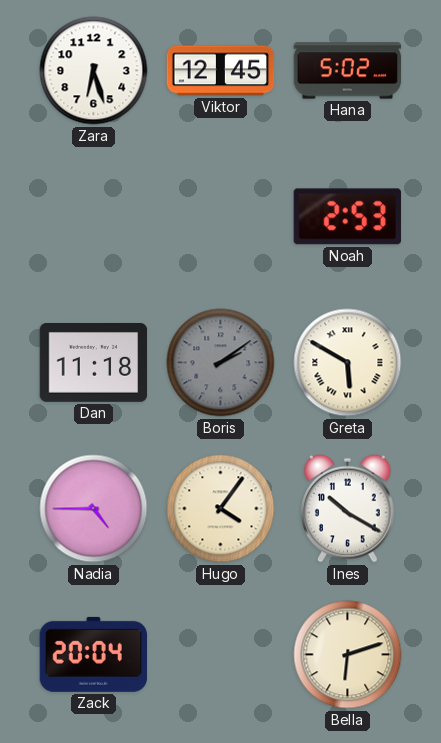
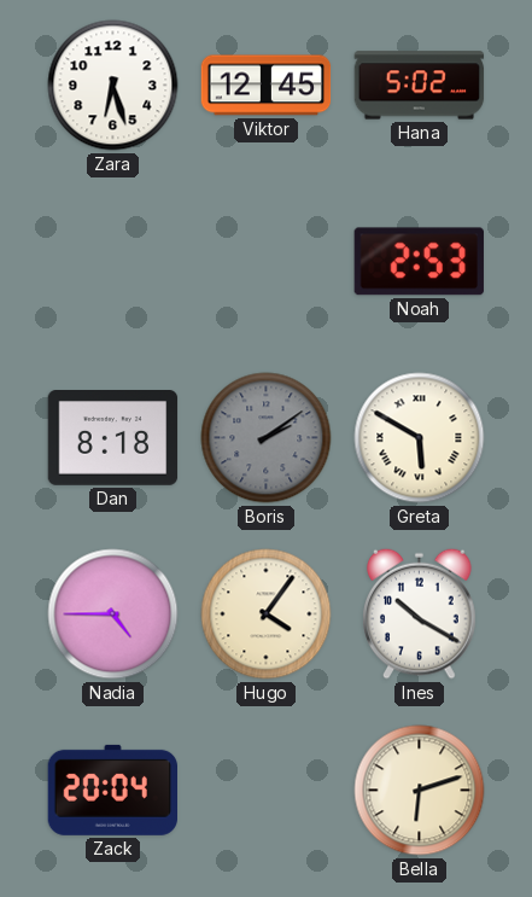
Dan: 11:18 -> 8:18 (113, 438)
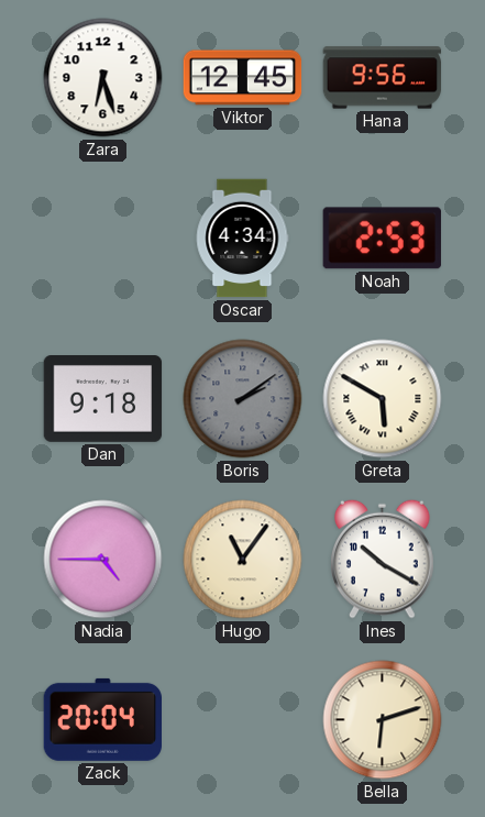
Hana: 5:02 -> 9:56 (383, 78)
Oscar: none -> 4:34 (242, 239)
Dan: 8:18 -> 9:18 (103, 399)
Hugo: 4:06 -> 11:06 (243, 560)
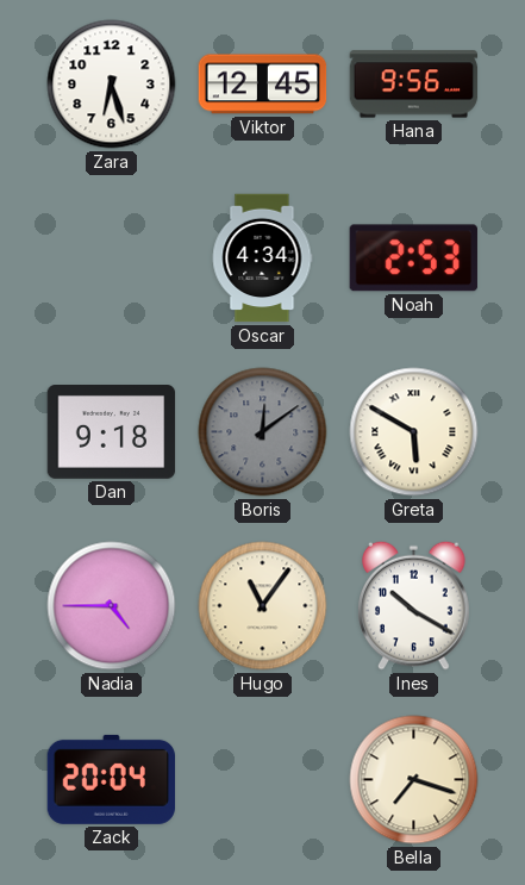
Boris: 2:09 -> 12:09 (263, 432)
Bella: 6:12 -> 7:18 (414, 780)
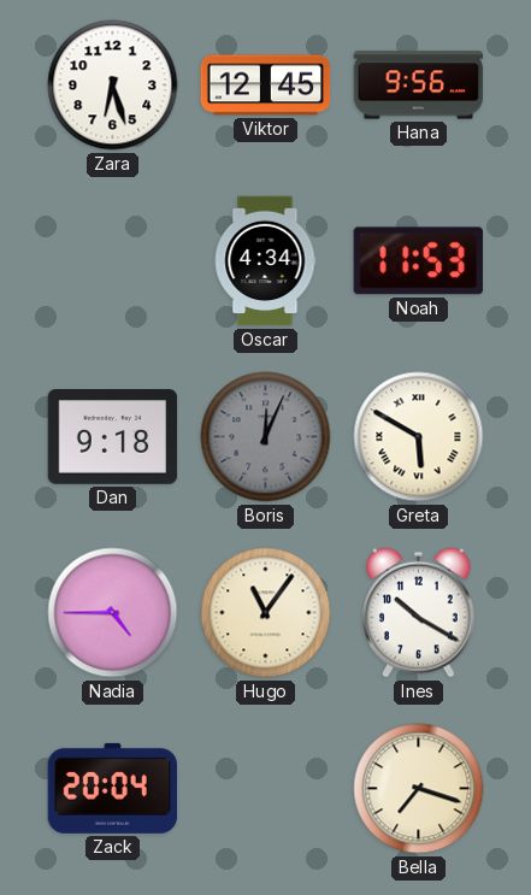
Noah: 2:53 -> 11:53 (418, 261)
Boris: 12:09 -> 12:04 (266, 437)
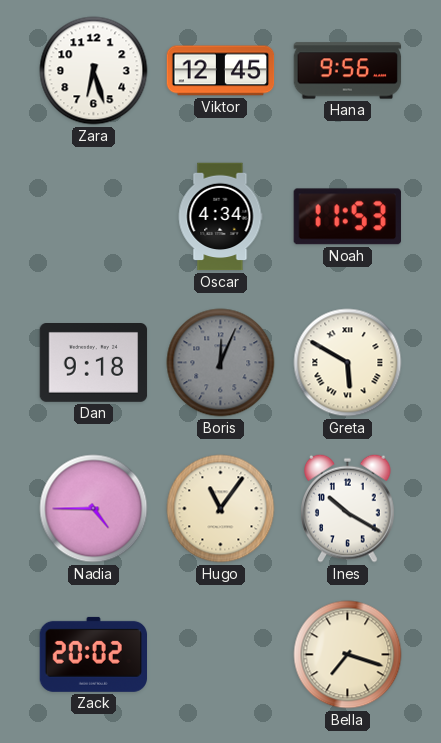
Zack: 20:04 -> 20:02 (94, 654)
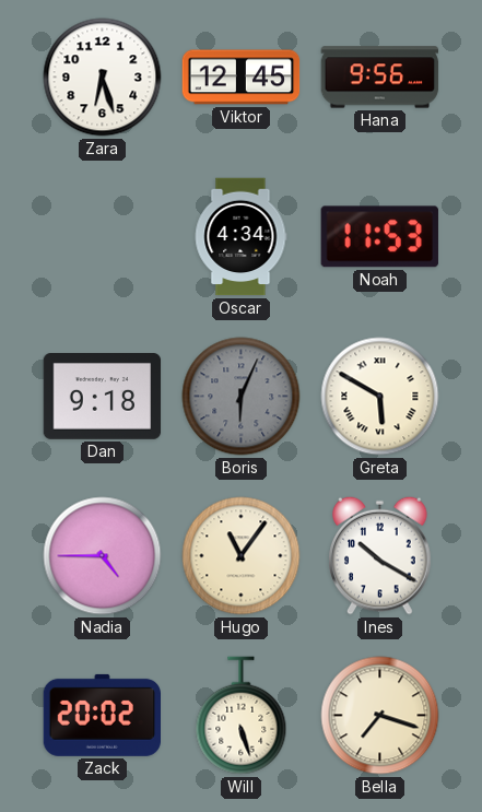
Boris: 12:04 -> 6:04 (242, 397)
Will: none -> 5:27 (242, 716)
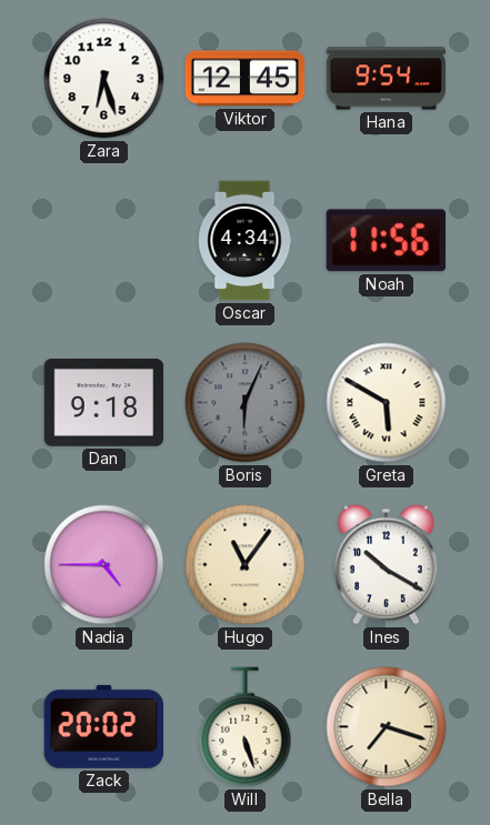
Hana: 9:56 -> 9:54 (387, 79)
Noah: 11:53 -> 11:56 (386, 241)
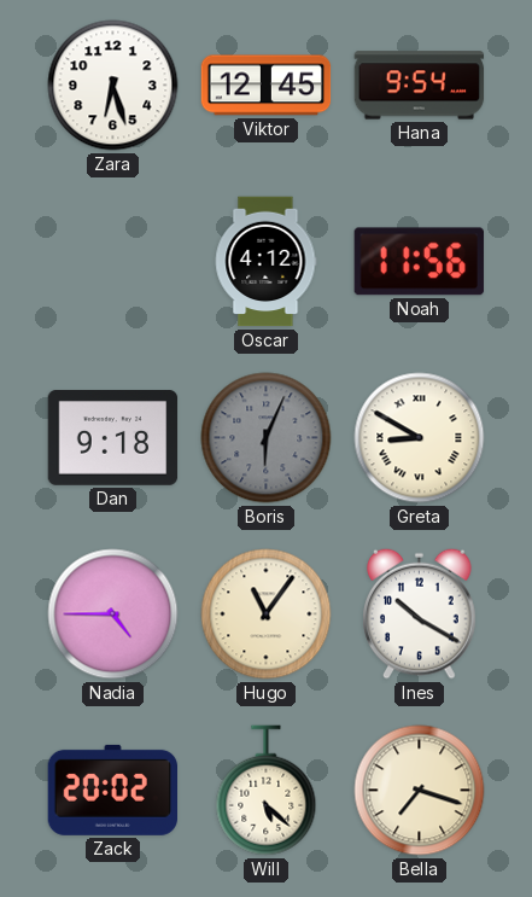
Oscar: 4:34 -> 4:12 (265, 262)
Greta: 5:50 -> 8:50 (420, 438)
Will: 5:27 -> 5:22 (267, 791)
